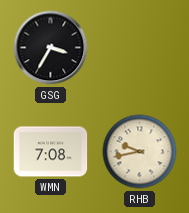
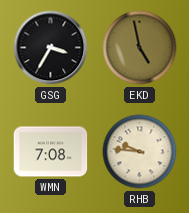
EKD: none -> 4:58 (140, 48)
RHB: 9:43 -> 9:46 (140, 152)
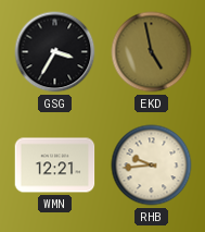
WMN: 7:08 -> 12:21 (55, 166)
RHB: 9:46 -> 9:44 (152, 166)
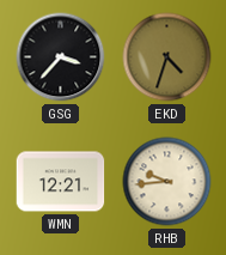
GSG: 3:35 -> 3:37 (61, 57)
EKD: 4:58 -> 4:33 (167, 57)
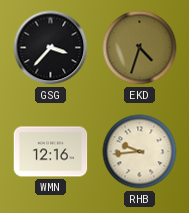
WMN: 12:21 -> 12:16 (51, 152)
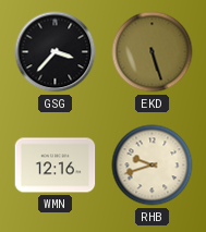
EKD: 4:33 -> 5:27 (153, 52)
RHB: 9:44 -> 9:42 (153, 166)
